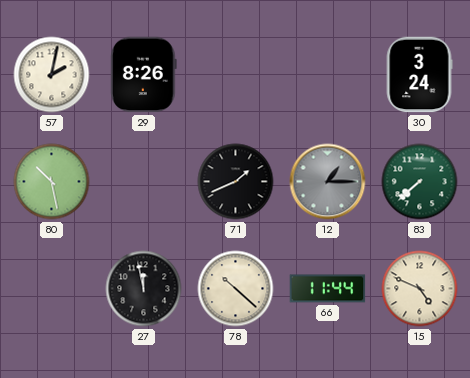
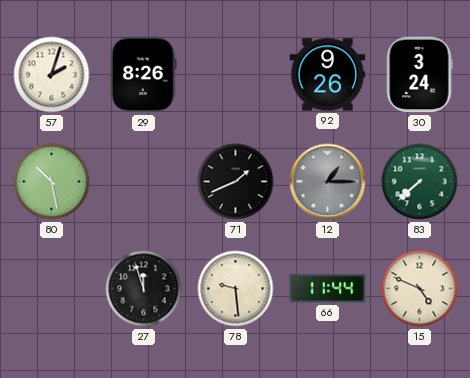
57: 2:02 -> 2:03 (52, 75)
92: none -> 9:26 (328, 75)
27: 11:58 -> 11:57 (144, 289)
78: 10:22 -> 9:29 (236, 289)
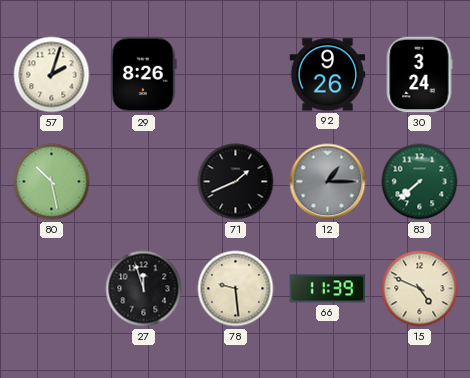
66: 11:44 -> 11:39 (328, 289)
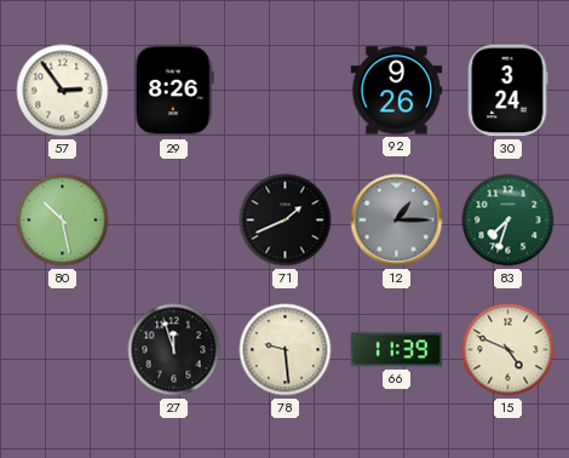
57: 2:03 -> 2:54 (63, 91)
83: 7:38 -> 7:33 (508, 221)
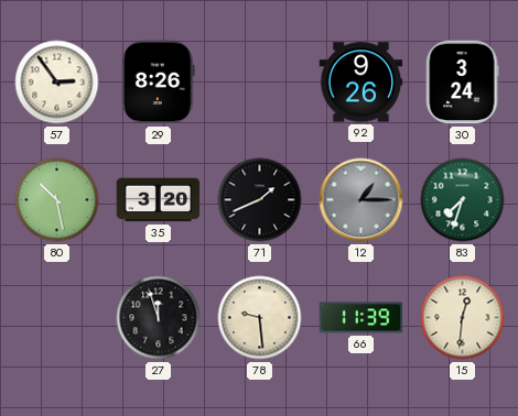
35: none -> 3:20 (159, 200)
15: 4:49 -> 12:31 (463, 318)
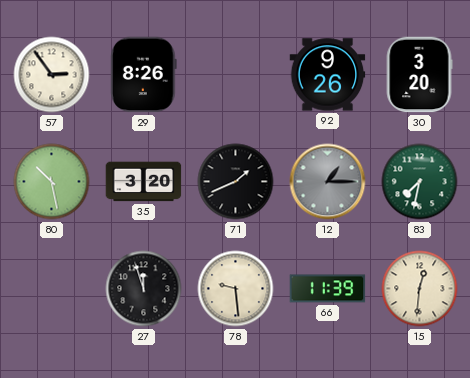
30: 3:24 -> 3:20 (419, 75)
83: 7:33 -> 7:32 (420, 182)
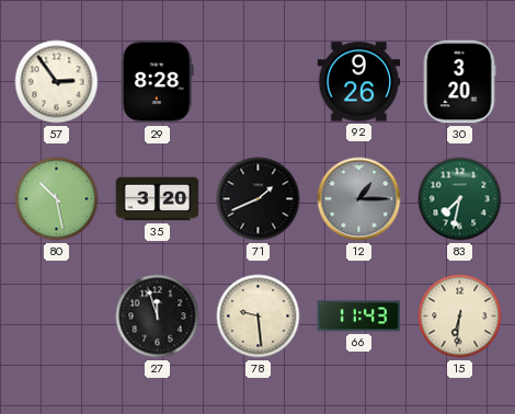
29: 8:26 -> 8:28 (158, 82)
66: 11:39 -> 11:43 (359, 317)
15: 12:31 -> 6:31 (460, 317)
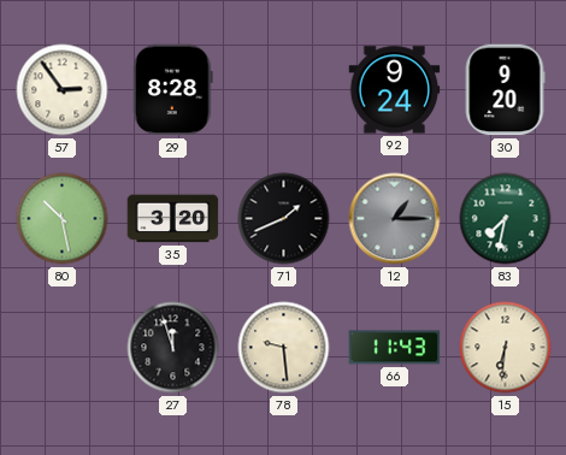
92: 9:26 -> 9:24 (395, 90)
30: 3:20 -> 9:20 (505, 90)
